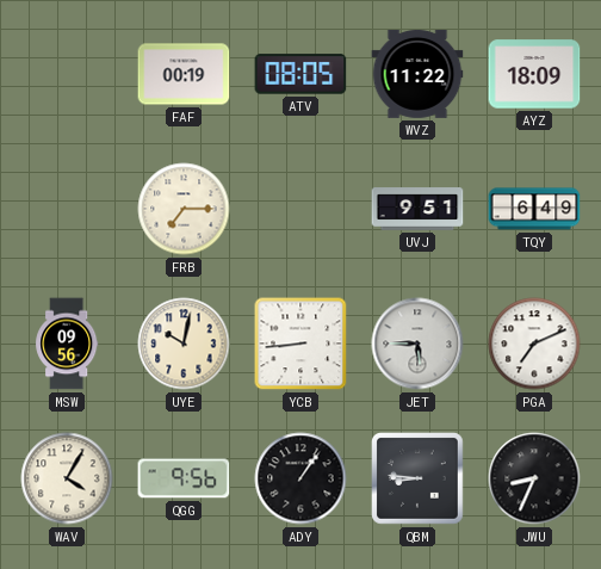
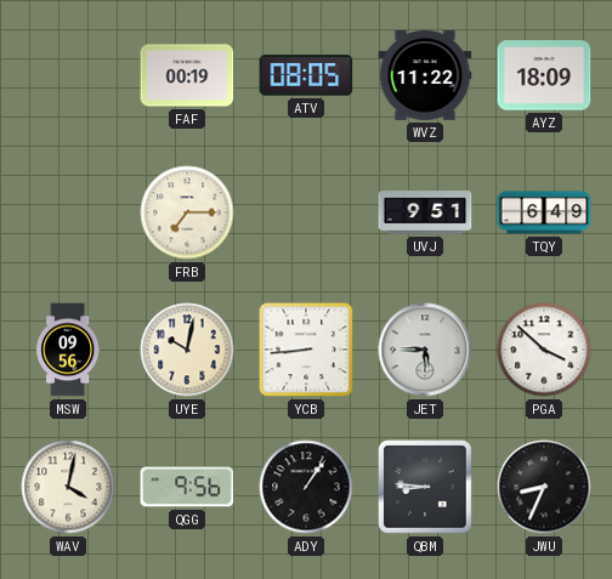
PGA: 7:11 -> 3:52 (544, 350)
WAV: 4:05 -> 4:02 (68, 487)
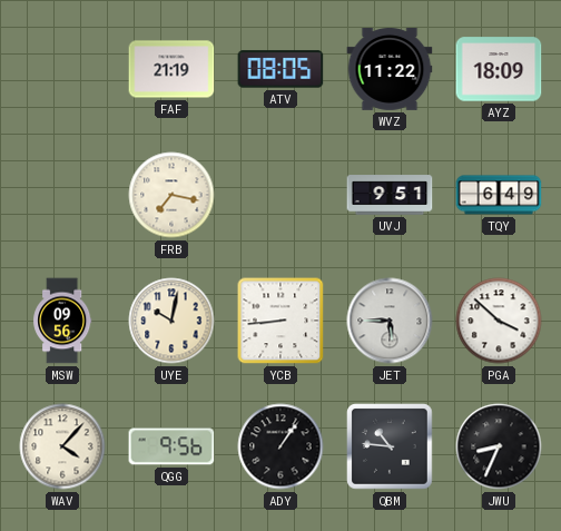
FAF: 00:19 -> 21:19 (171, 69)
FRB: 7:15 -> 7:17 (171, 195)
WAV: 4:02 -> 4:07 (62, 446)
QBM: 8:46 -> 10:46 (391, 448)
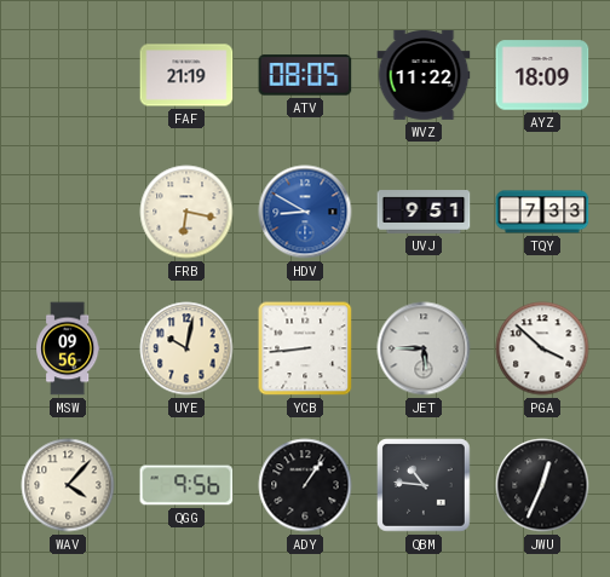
FRB: 7:17 -> 6:17 (186, 212)
HDV: none -> 8:50 (305, 212)
TQY: 6:49 -> 7:33 (542, 212)
JWU: 8:34 -> 12:34 (542, 485)
